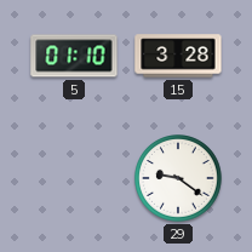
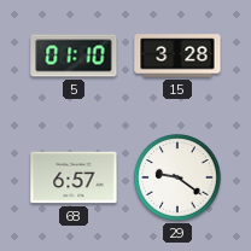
68: none -> 6:57 (74, 177)
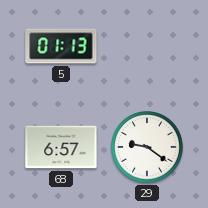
5: 01:10 -> 01:13 (61, 46)
15: 3:28 -> none (177, 56)
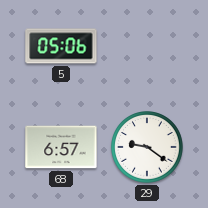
5: 01:13 -> 05:06 (61, 46)
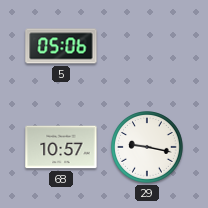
68: 6:57 -> 10:57 (61, 147)
29: 9:21 -> 9:17 (148, 148)
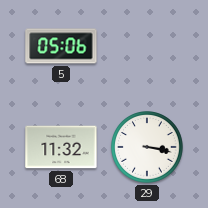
68: 10:57 -> 11:32 (61, 147)
29: 9:17 -> 3:17 (148, 148)
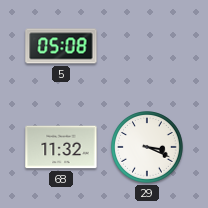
5: 05:06 -> 05:08 (61, 46)
29: 3:17 -> 3:19 (148, 148)
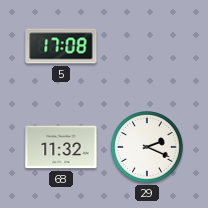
5: 05:08 -> 17:08 (61, 46)
29: 3:19 -> 2:19 (148, 148)
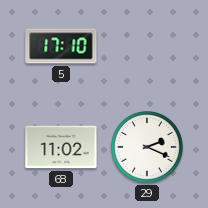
5: 17:08 -> 17:10 (61, 46)
68: 11:32 -> 11:02 (61, 147)
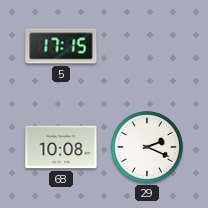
5: 17:10 -> 17:15 (61, 46)
68: 11:02 -> 10:08 (61, 147)
